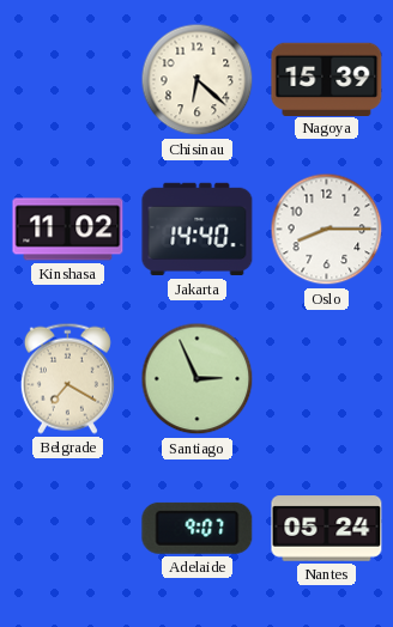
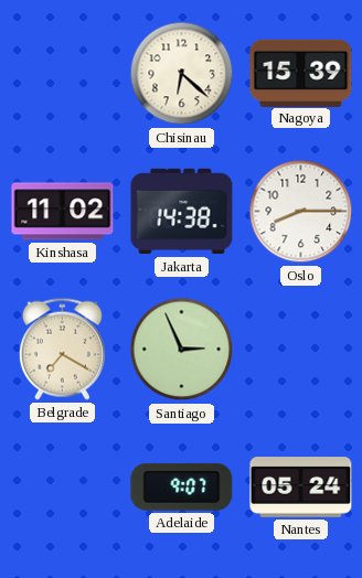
Jakarta: 14:40 -> 14:38 (182, 212)
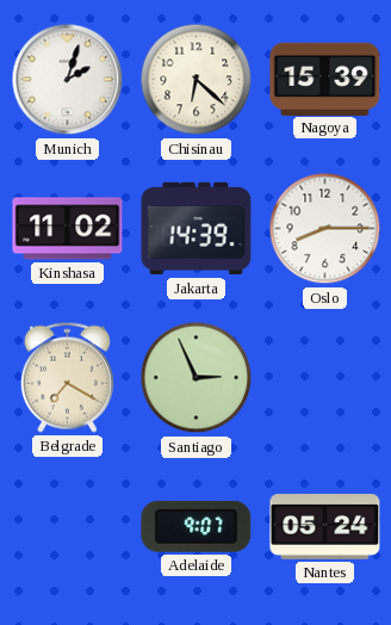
Munich: none -> 2:03 (68, 80)
Jakarta: 14:38 -> 14:39 (197, 229)
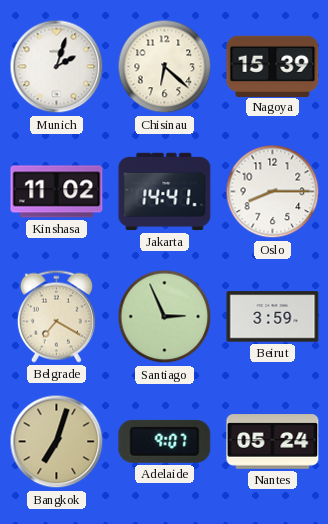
Jakarta: 14:39 -> 14:41 (165, 192)
Beirut: none -> 3:59 (273, 317)
Bangkok: none -> 7:03 (57, 442)
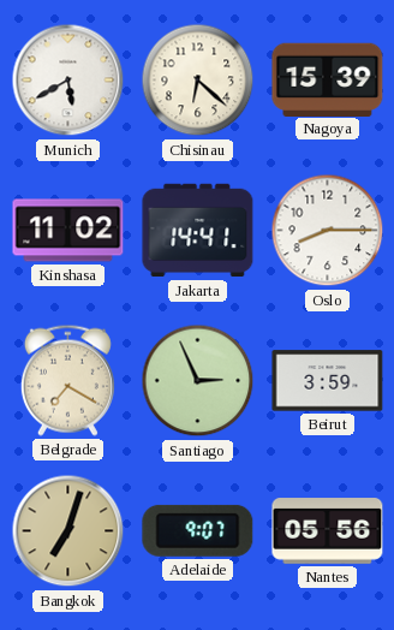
Munich: 2:03 -> 5:40 (68, 81)
Nantes: 05:24 -> 05:56 (328, 531)
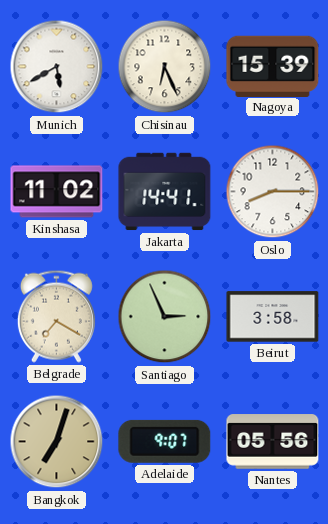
Chisinau: 6:22 -> 6:26 (165, 67)
Beirut: 3:59 -> 3:58 (273, 317)
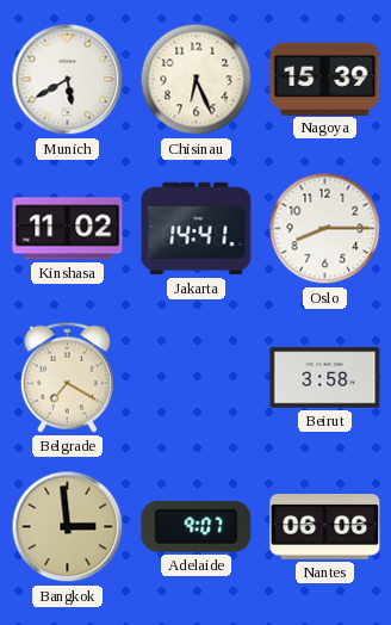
Santiago: 2:56 -> none (165, 317)
Bangkok: 7:03 -> 2:59 (68, 527)
Nantes: 05:56 -> 06:06 (325, 527)
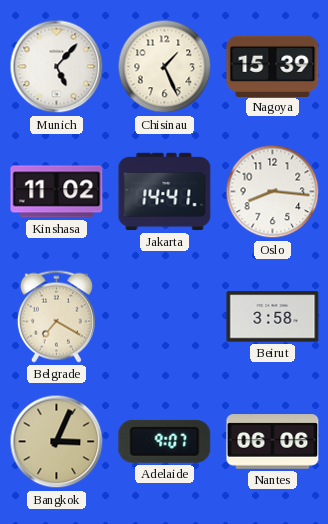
Munich: 5:40 -> 5:07 (57, 67)
Chisinau: 6:26 -> 1:26 (165, 67)
Oslo: 8:15 -> 8:16 (273, 192)
Bangkok: 2:59 -> 3:04 (57, 442)
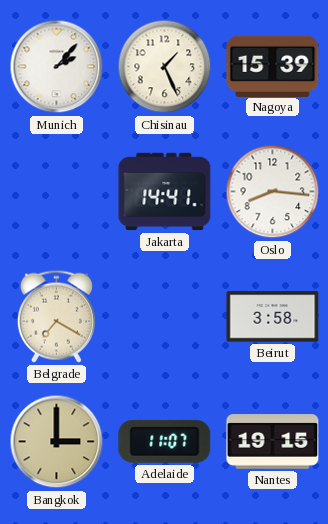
Munich: 5:07 -> 2:07 (57, 67)
Kinshasa: 11:02 -> none (57, 192)
Bangkok: 3:04 -> 3:00 (57, 442)
Adelaide: 9:07 -> 11:07 (165, 441)
Nantes: 06:06 -> 19:15 (273, 442)
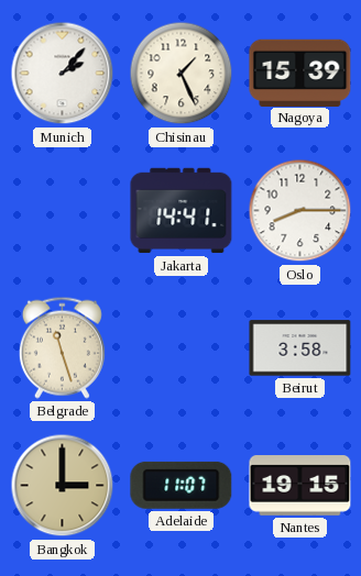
Oslo: 8:16 -> 8:15 (300, 211)
Belgrade: 7:20 -> 11:27 (62, 347)
